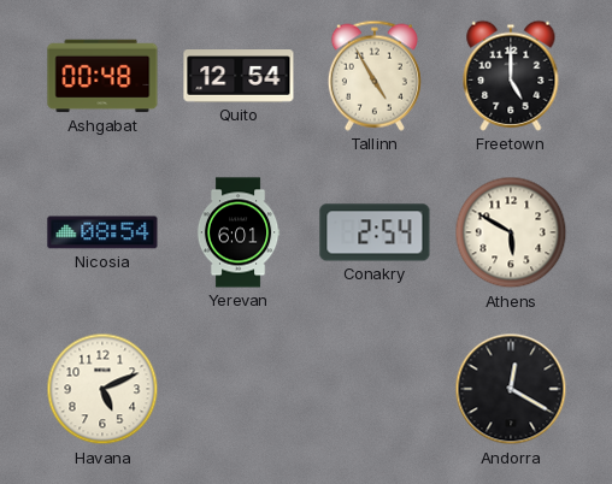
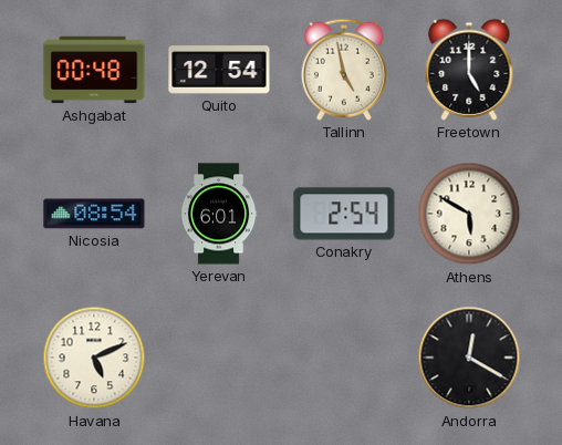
Tallinn: 4:55 -> 4:58 (344, 70)
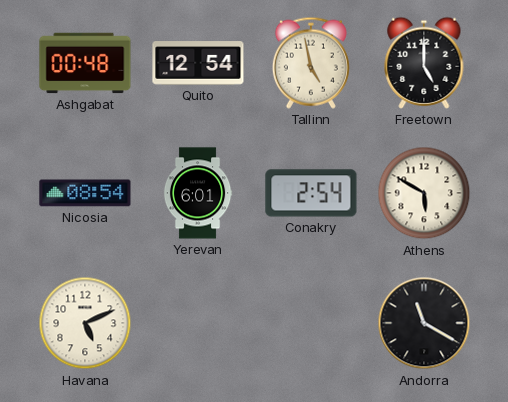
Andorra: 12:20 -> 11:20 (424, 323)
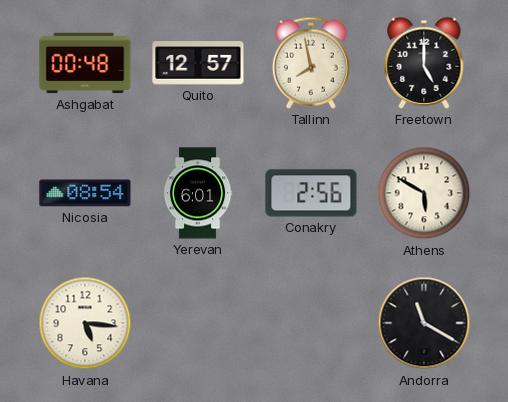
Quito: 12:54 -> 12:57 (198, 63)
Tallinn: 4:58 -> 7:58 (311, 63)
Conakry: 2:54 -> 2:56 (311, 193)
Havana: 5:11 -> 5:16 (85, 323)
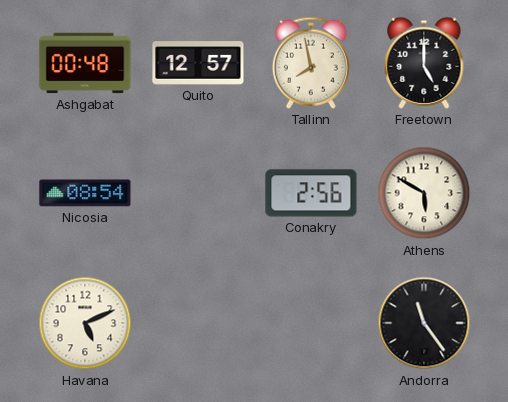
Yerevan: 6:01 -> none (198, 193)
Havana: 5:16 -> 5:11 (85, 323)
Andorra: 11:20 -> 11:24 (424, 323)
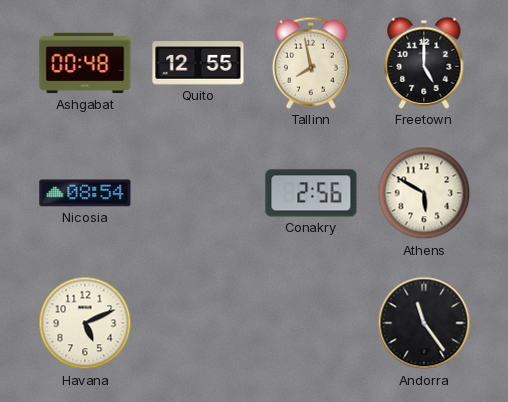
Quito: 12:57 -> 12:55 (198, 63)
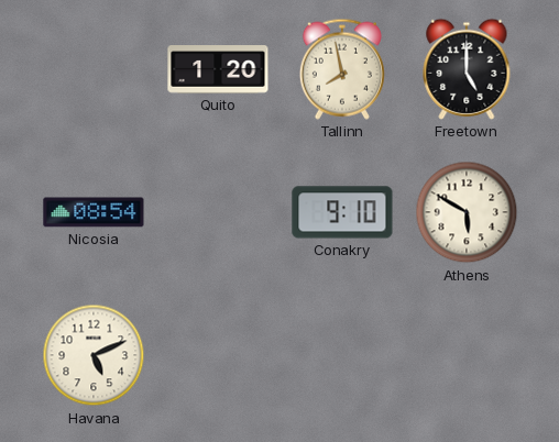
Ashgabat: 00:48 -> none (85, 63)
Quito: 12:55 -> 1:20 (218, 69)
Conakry: 2:56 -> 9:10 (342, 212)
Andorra: 11:24 -> none (424, 323)
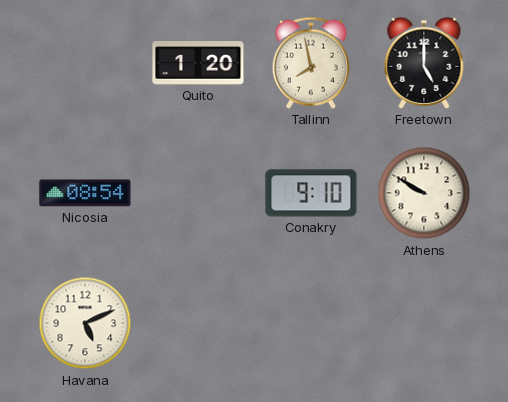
Athens: 5:50 -> 9:50 (424, 193)
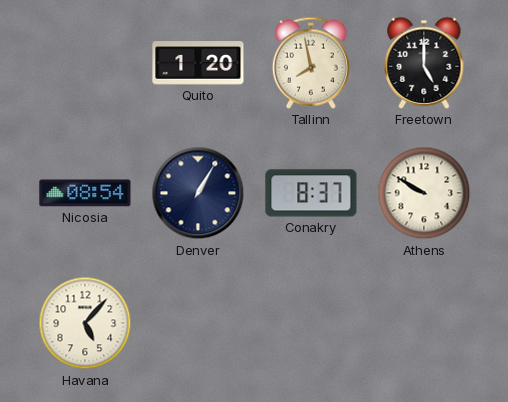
Denver: none -> 1:05 (198, 193)
Conakry: 9:10 -> 8:37 (311, 193)
Havana: 5:11 -> 5:07 (85, 323)
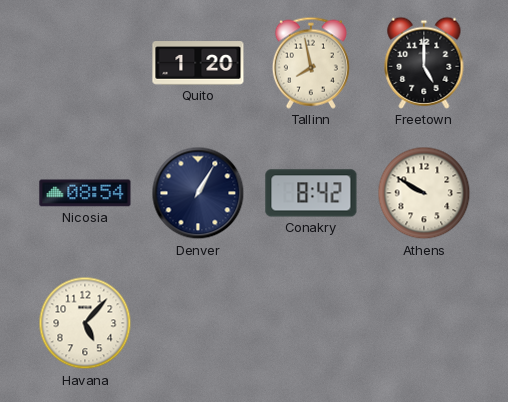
Conakry: 8:37 -> 8:42 (311, 193)
